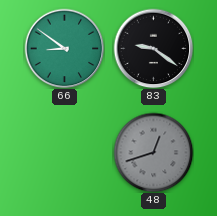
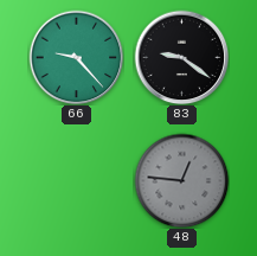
66: 8:51 -> 9:23 (76, 57)
48: 12:42 -> 12:46 (181, 180)
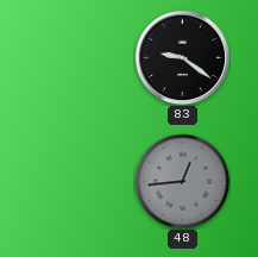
66: 9:23 -> none (76, 57)
48: 12:46 -> 12:44 (182, 181)
